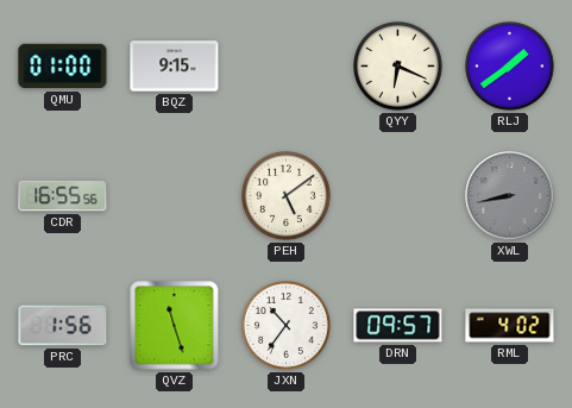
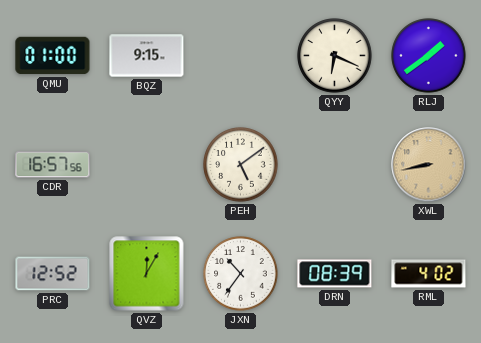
CDR: 16:55 -> 16:57 (53, 165)
XWL dial: grey -> champagne (429, 165)
PRC: 1:56 -> 12:52 (53, 274)
QVZ: 11:27 -> 12:05 (147, 274)
DRN: 09:57 -> 08:39 (335, 274)
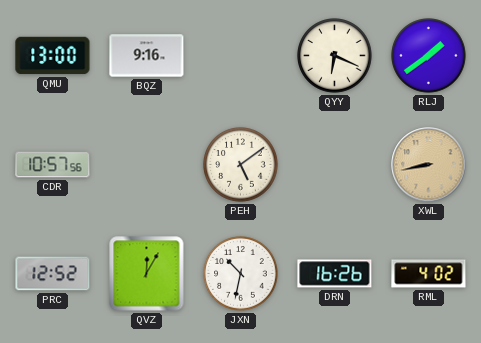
QMU: 01:00 -> 13:00 (53, 56)
BQZ: 9:15 -> 9:16 (147, 56)
CDR: 16:57 -> 10:57 (53, 165)
JXN: 10:36 -> 10:32 (241, 274)
DRN: 08:39 -> 16:26 (335, 274)
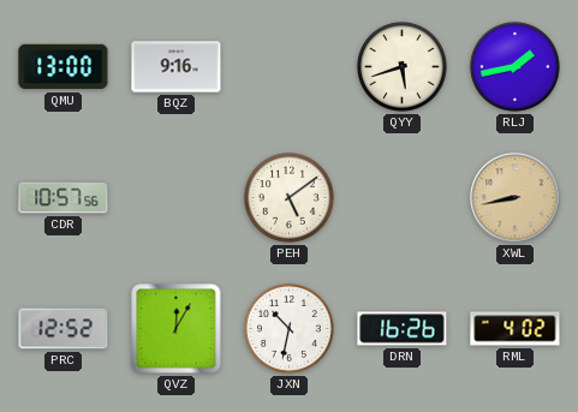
QYY: 6:19 -> 5:42 (403, 67)
RLJ: 1:39 -> 1:43 (516, 67)
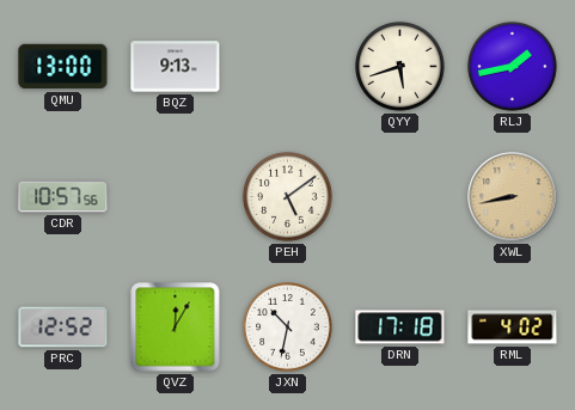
BQZ: 9:16 -> 9:13 (176, 67)
DRN: 16:26 -> 17:18 (400, 328)
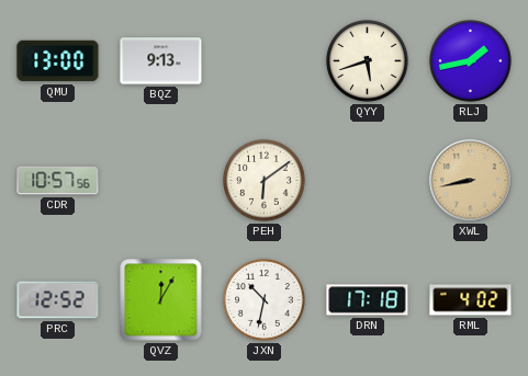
PEH: 5:09 -> 6:09 (265, 181)
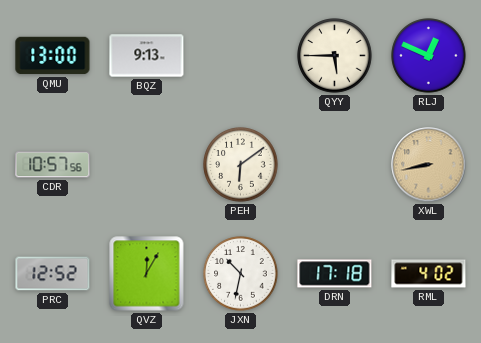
QYY: 5:42 -> 5:45 (335, 56)
RLJ: 1:43 -> 12:49 (429, 56)
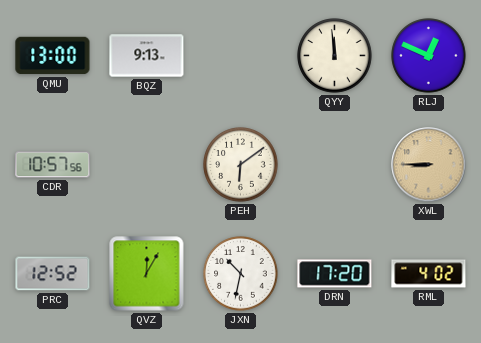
QYY: 5:45 -> 11:59 (335, 56)
XWL: 8:43 -> 8:45 (429, 165)
DRN: 17:18 -> 17:20 (335, 274)
